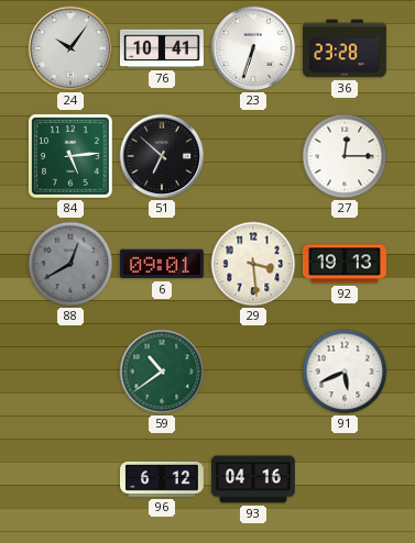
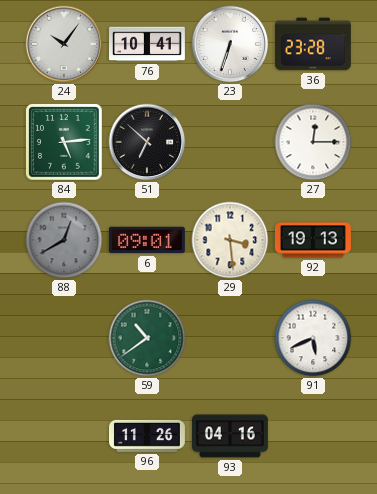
96: 6:12 -> 11:26 (148, 436)
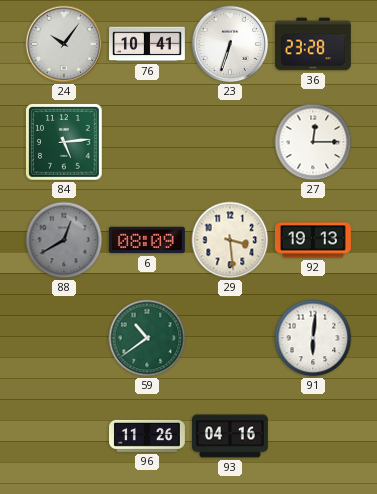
51: 6:52 -> none (147, 142)
6: 09:01 -> 08:09 (147, 240)
91: 5:41 -> 6:01 (313, 338)
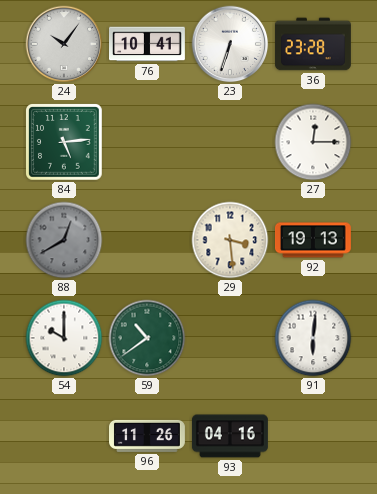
6: 08:09 -> none (147, 240)
54: none -> 10:00 (64, 338)
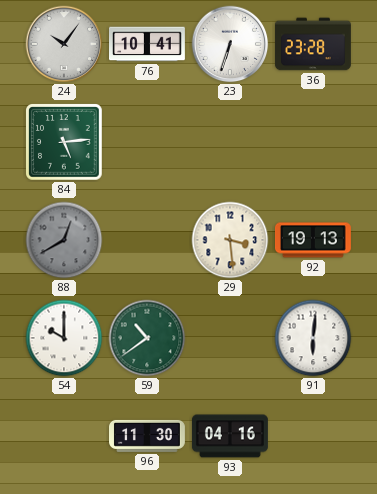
27: 12:15 -> none (313, 142)
96: 11:26 -> 11:30 (148, 436)
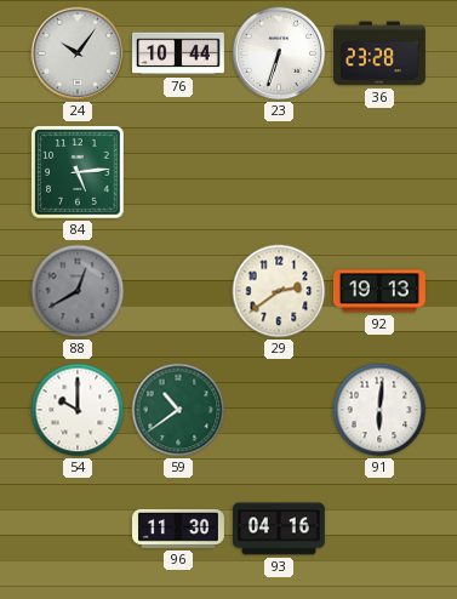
76: 10:41 -> 10:44 (179, 53)
29: 3:29 -> 2:39 (279, 291)
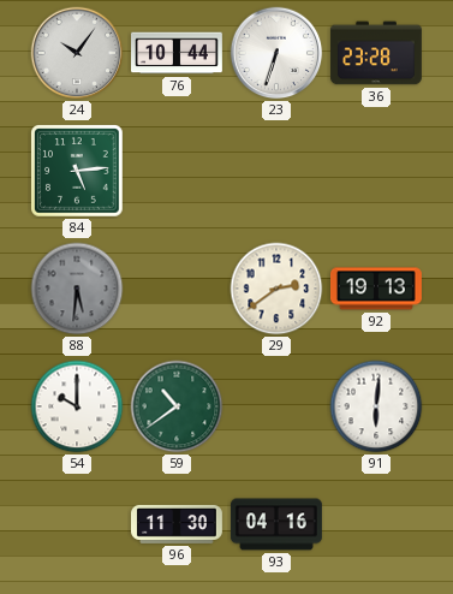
88: 12:40 -> 5:31 (77, 289)
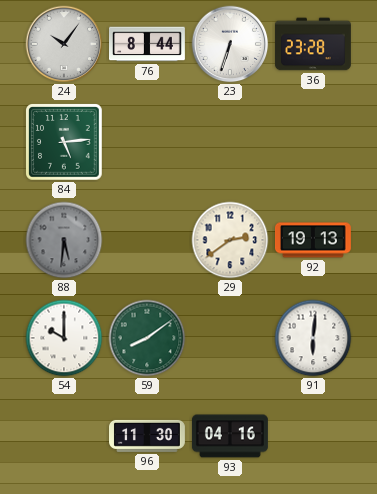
76: 10:44 -> 8:44 (148, 44)
59: 10:39 -> 8:09 (147, 338)
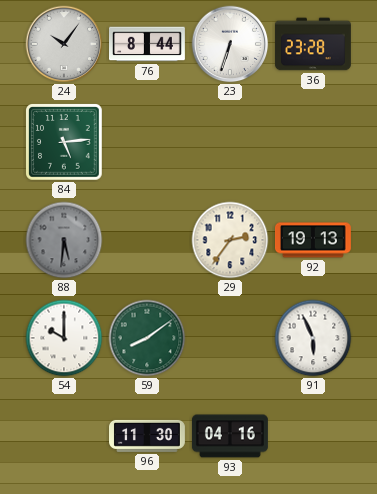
29: 2:39 -> 2:36 (230, 240)
91: 6:01 -> 5:56 (313, 338)
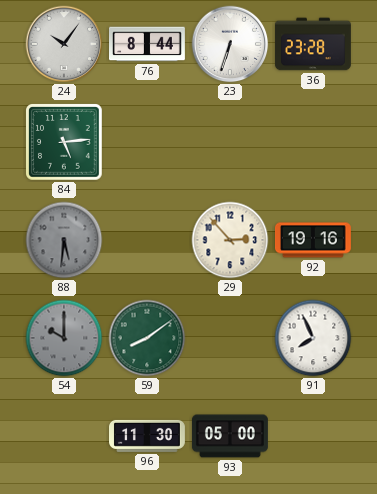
29: 2:36 -> 2:53 (230, 240)
92: 19:13 -> 19:16 (314, 240)
54 dial: white -> grey (64, 338)
91: 5:56 -> 7:56 (313, 338)
93: 04:16 -> 05:00 (230, 436)
